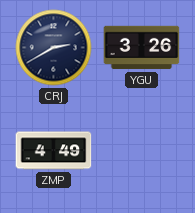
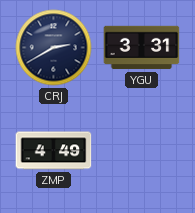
YGU: 3:26 -> 3:31 (142, 48)
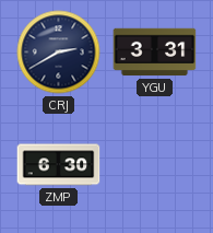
ZMP: 4:49 -> 6:30 (59, 165)
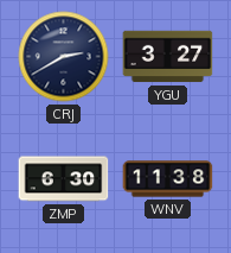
YGU: 3:31 -> 3:27 (168, 57)
WNV: none -> 11:38 (168, 179)
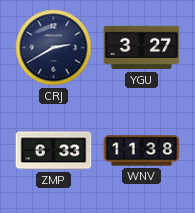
ZMP: 6:30 -> 6:33 (54, 151)
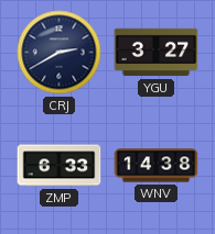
WNV: 11:38 -> 14:38 (157, 166)
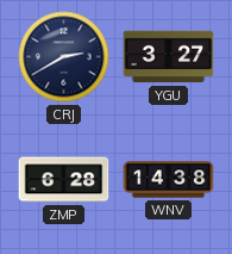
ZMP: 6:33 -> 6:28 (64, 180)
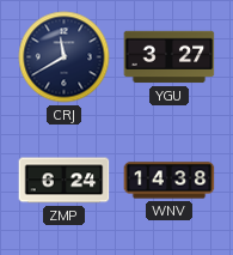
CRJ: 2:40 -> 11:40 (65, 57)
ZMP: 6:28 -> 6:24 (65, 181)
